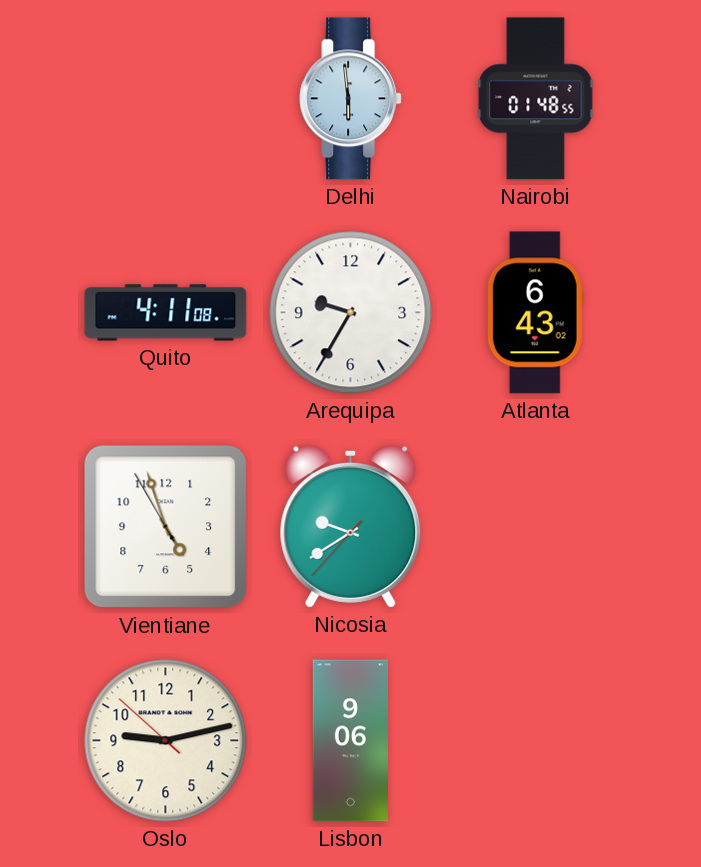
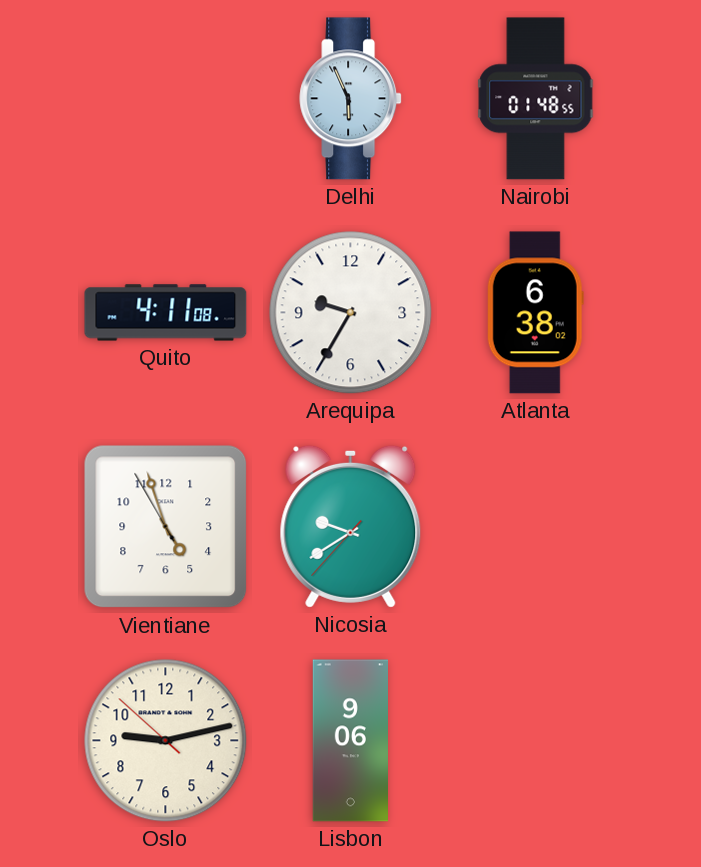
Delhi: 5:59 -> 5:56 (351, 99)
Atlanta: 6:43 -> 6:38 (535, 313)
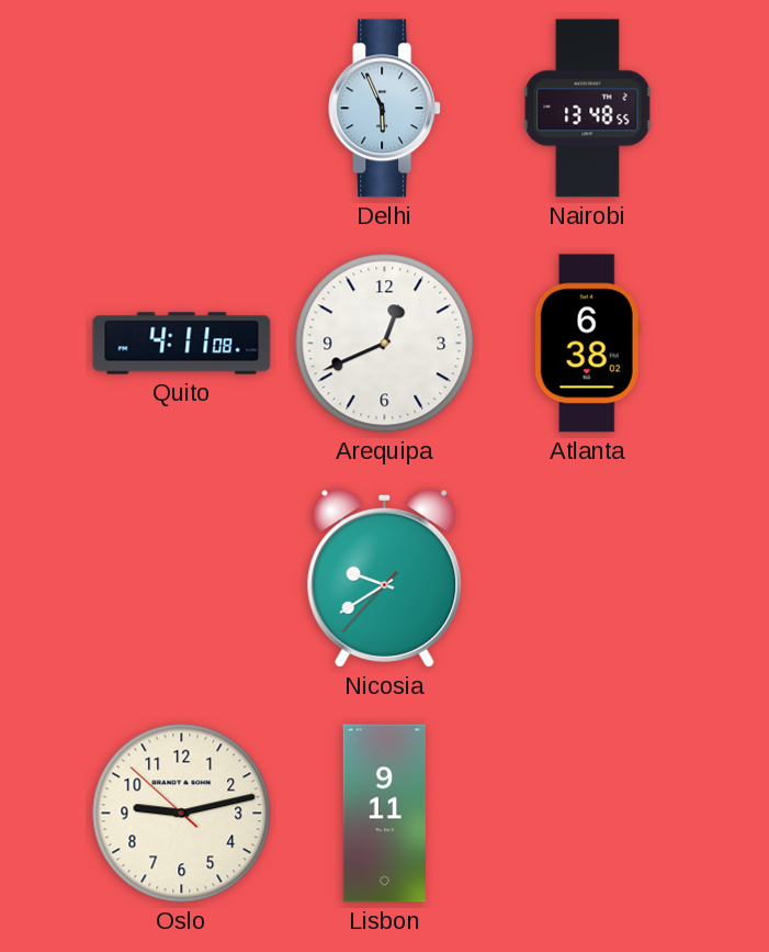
Nairobi: 01:48 -> 13:48 (588, 109)
Arequipa: 9:35 -> 12:41 (385, 344)
Vientiane: 4:56 -> none (166, 527)
Lisbon: 9:06 -> 9:11 (384, 814)
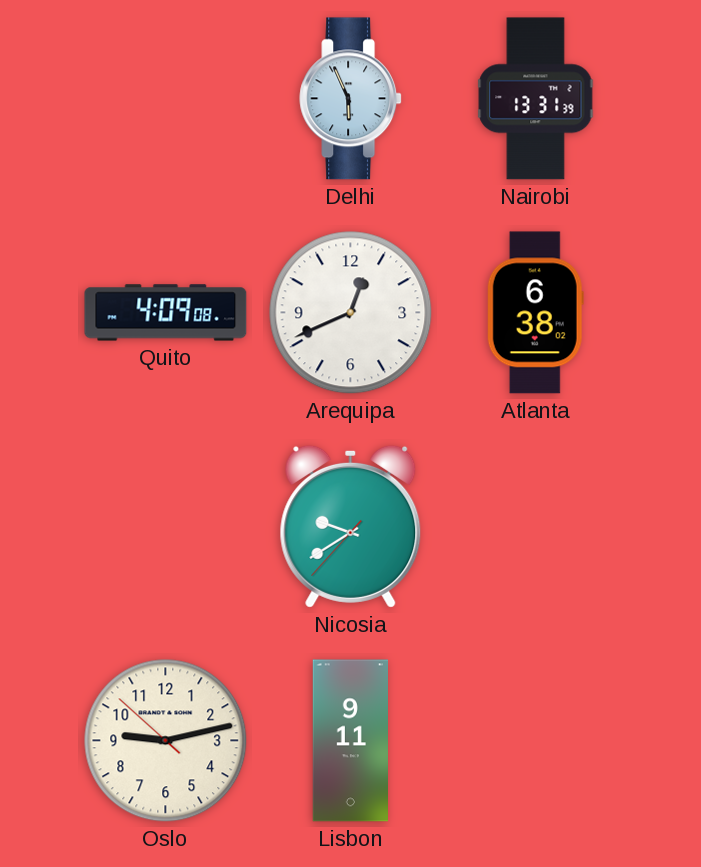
Nairobi: 13:48 -> 13:31 (536, 99)
Quito: 4:11 -> 4:09 (166, 313)
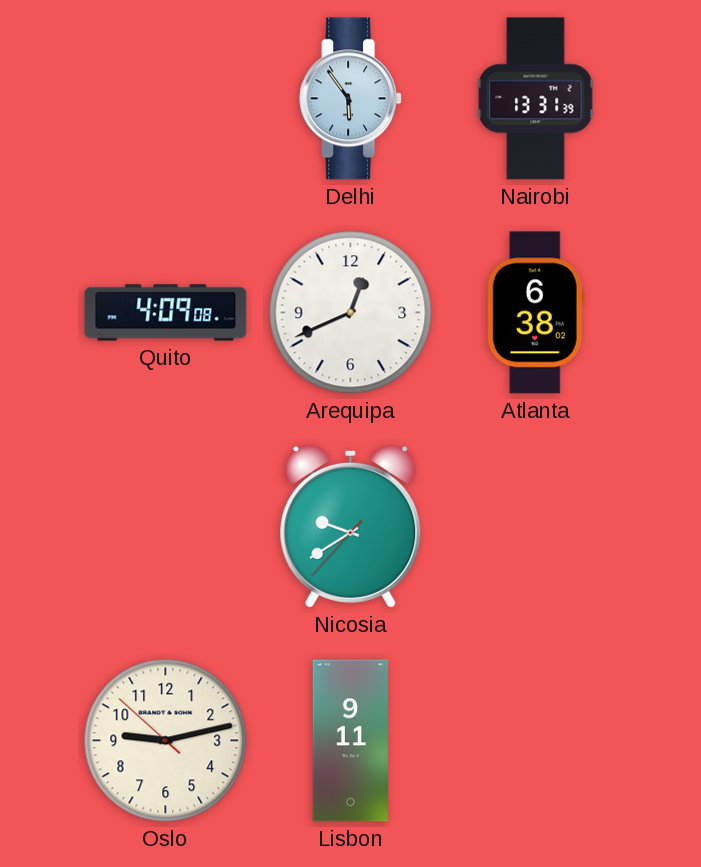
Delhi: 5:56 -> 5:54 (351, 99)
